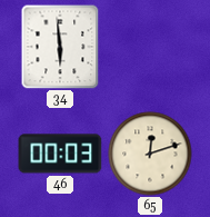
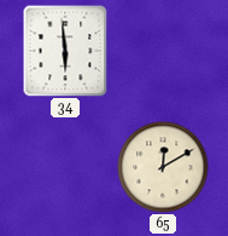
46: 00:03 -> none (60, 154)
65: 12:12 -> 12:10 (163, 167)
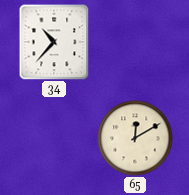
34: 5:59 -> 10:37 (54, 42)
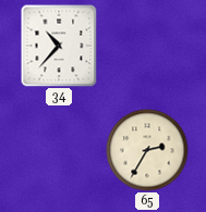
65: 12:10 -> 2:35 (147, 150)
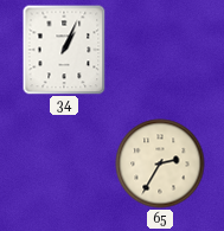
34: 10:37 -> 1:04 (64, 50)
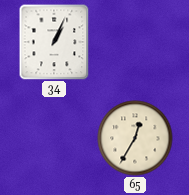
65: 2:35 -> 12:35 (135, 138)
